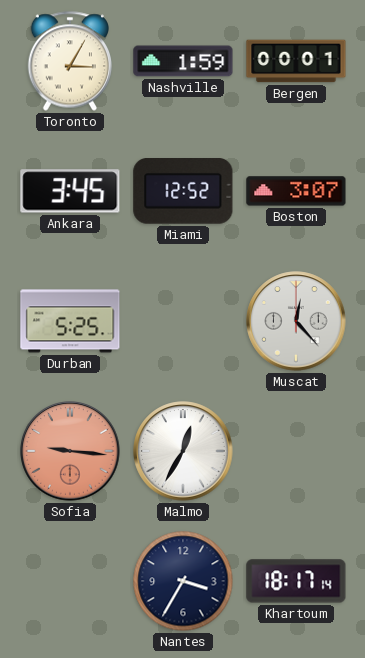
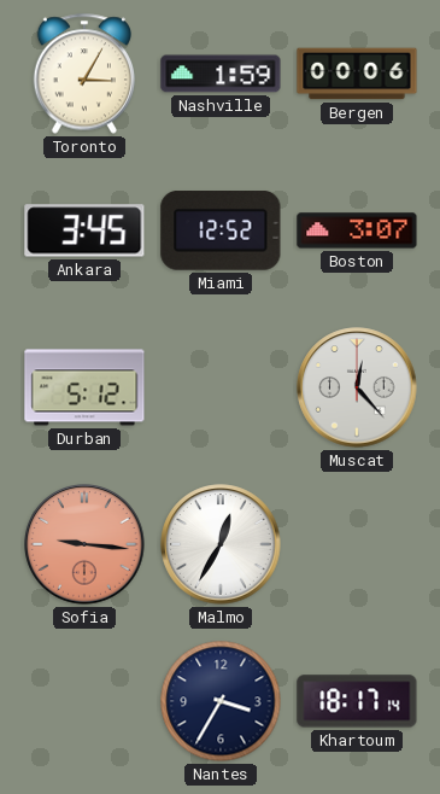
Bergen: 00:01 -> 00:06 (357, 74)
Durban: 5:25 -> 5:12 (84, 387)
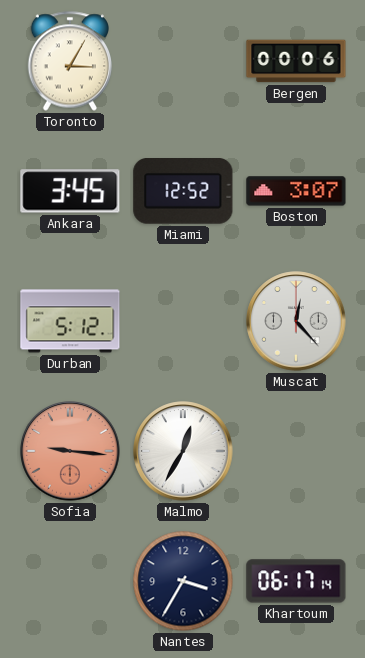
Nashville: 1:59 -> none (221, 74)
Khartoum: 18:17 -> 06:17 (296, 581)
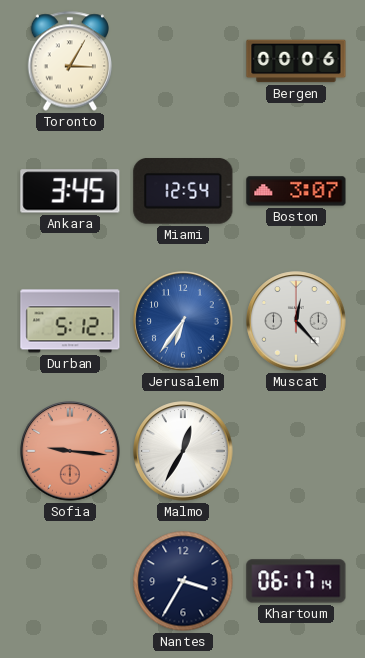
Miami: 12:52 -> 12:54 (183, 192)
Jerusalem: none -> 6:36 (183, 321)
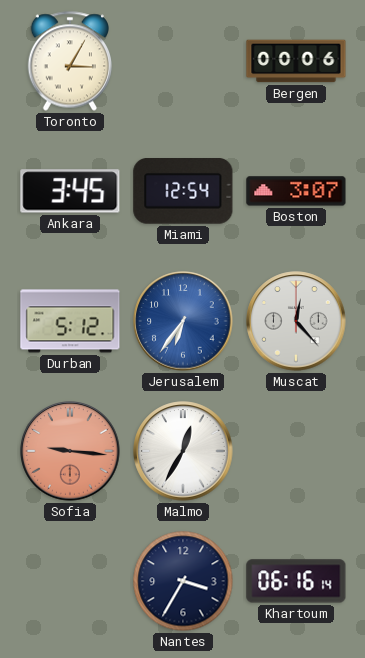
Khartoum: 06:17 -> 06:16 (296, 581)
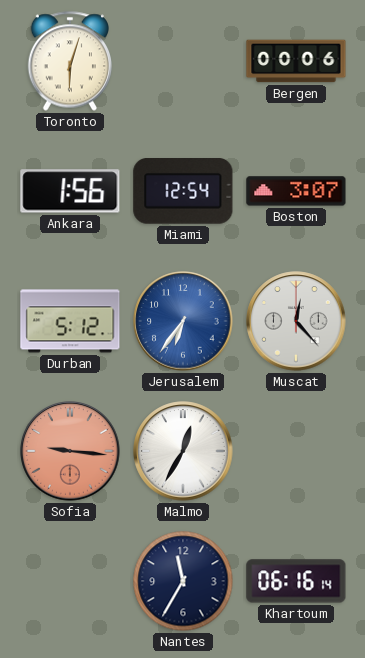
Toronto: 3:05 -> 6:03 (69, 61)
Ankara: 3:45 -> 1:56 (70, 191)
Nantes: 3:35 -> 11:35 (183, 581)
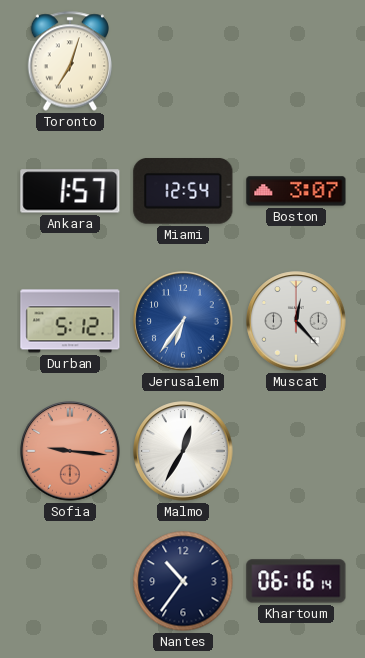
Toronto: 6:03 -> 7:03 (69, 61)
Bergen: 00:06 -> none (296, 61)
Ankara: 1:56 -> 1:57 (70, 191)
Nantes: 11:35 -> 10:36 (183, 581)
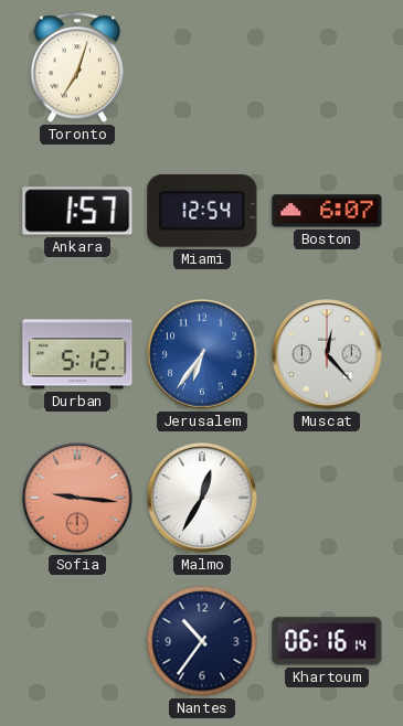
Boston: 3:07 -> 6:07 (327, 211)
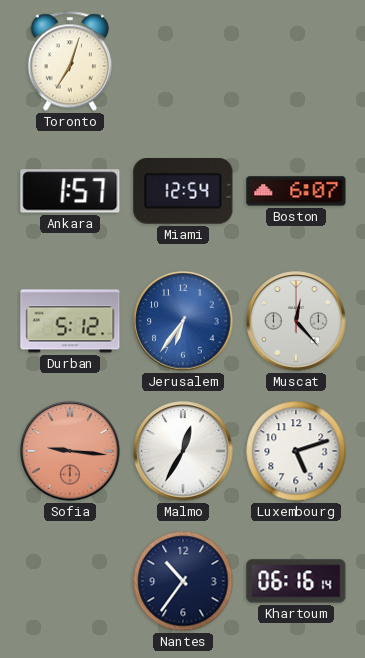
Luxembourg: none -> 5:12 (296, 451)
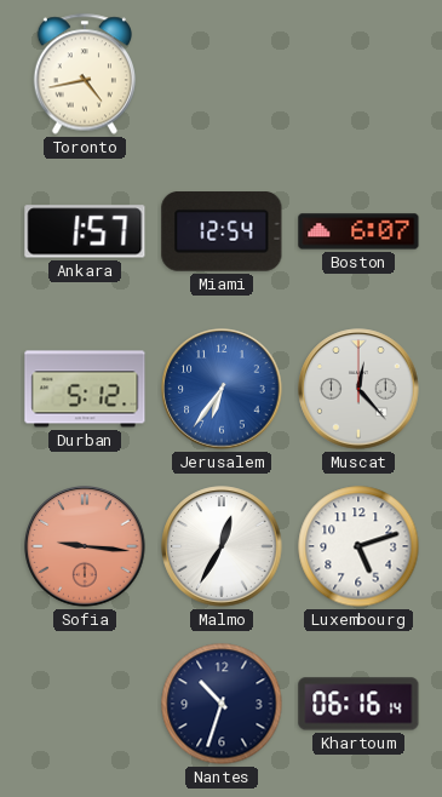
Toronto: 7:03 -> 4:43 (84, 74)
Nantes: 10:36 -> 10:33 (222, 704)
